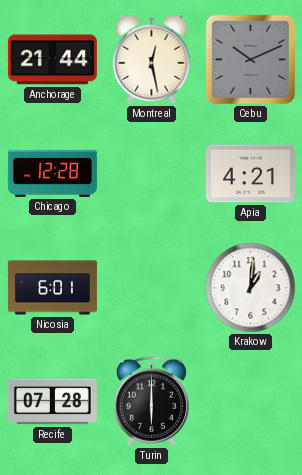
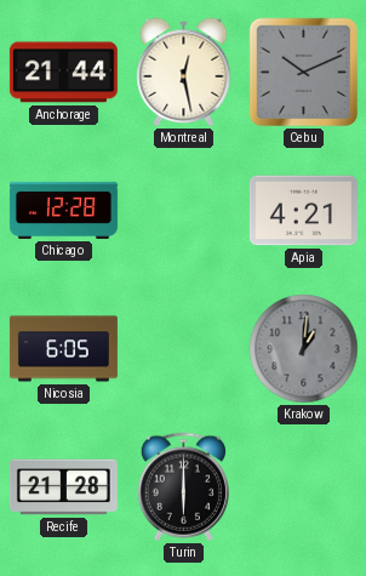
Nicosia: 6:01 -> 6:05 (63, 349)
Krakow dial: white -> grey (304, 349)
Recife: 07:28 -> 21:28 (63, 487)
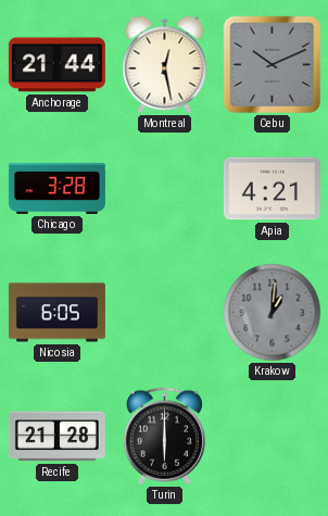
Chicago: 12:28 -> 3:28 (56, 188)
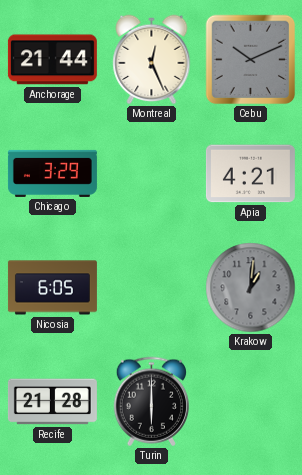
Montreal: 12:28 -> 12:26 (152, 60)
Chicago: 3:28 -> 3:29 (52, 173)
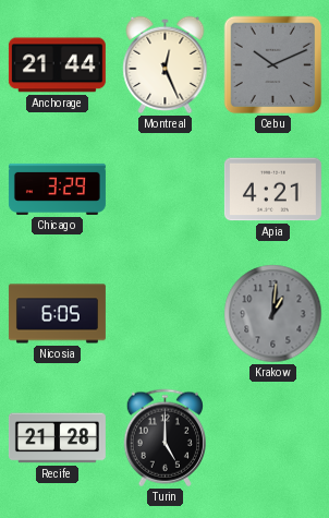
Turin: 6:00 -> 5:00 (164, 438)
